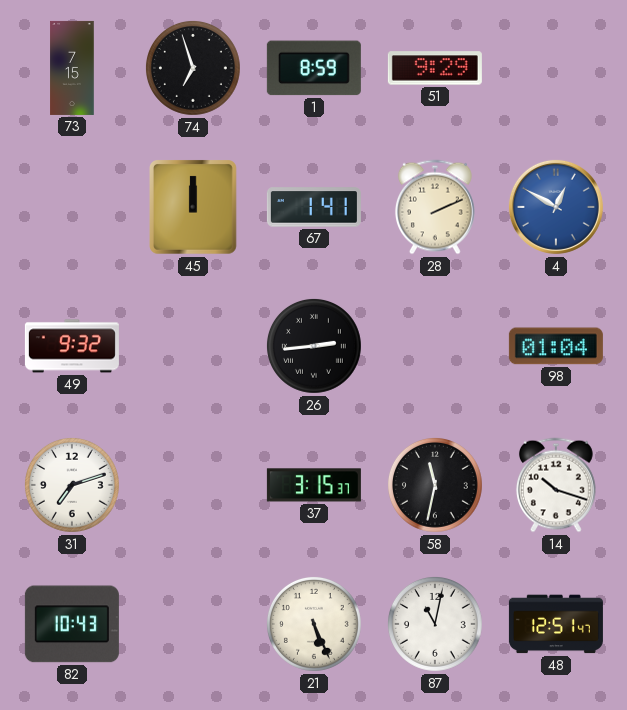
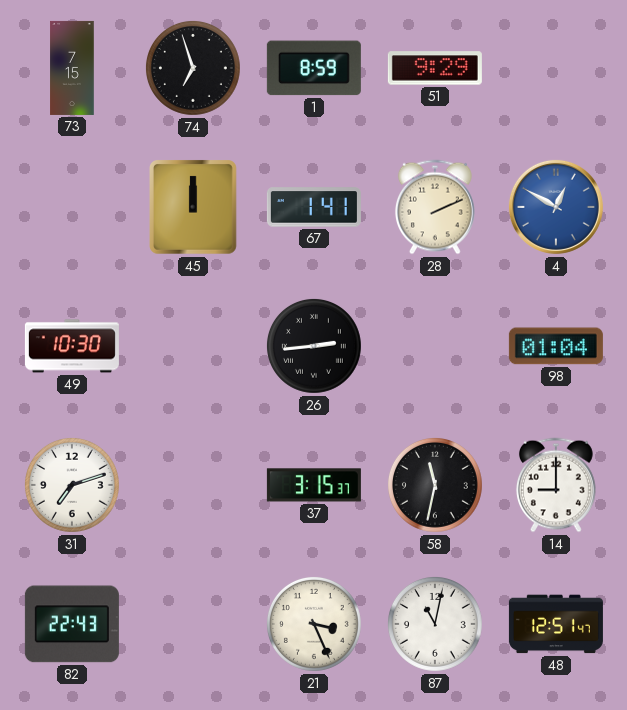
49: 9:32 -> 10:30 (72, 346)
14: 10:18 -> 9:00 (556, 485)
82: 10:43 -> 22:43 (72, 624)
21: 5:26 -> 3:26 (314, 624)
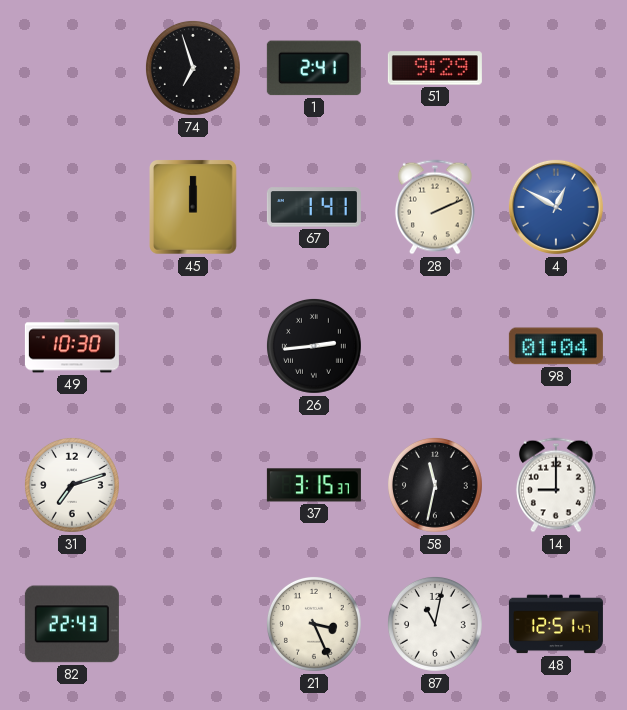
73: 7:15 -> none (72, 68)
1: 8:59 -> 2:41 (314, 68)
